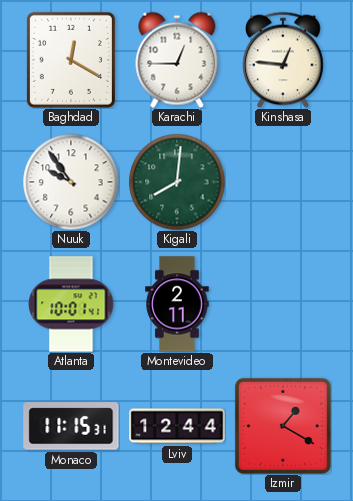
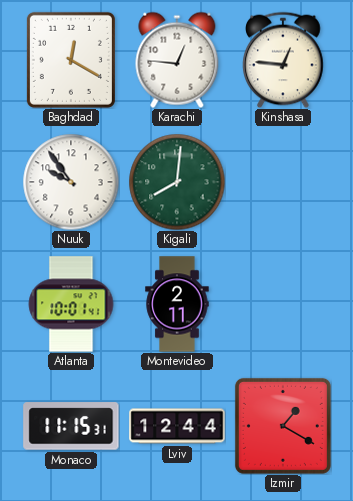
Karachi: 12:45 -> 12:46 (177, 60)
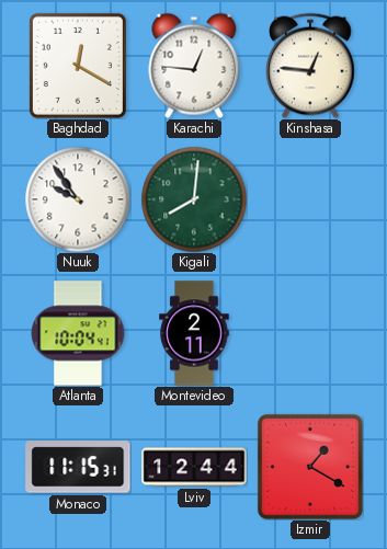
Atlanta: 10:01 -> 10:04 (78, 333)
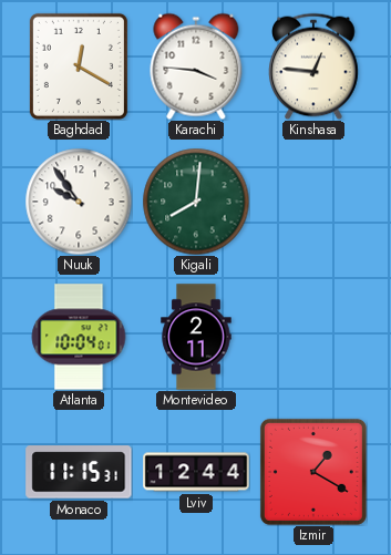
Karachi: 12:46 -> 3:46 (196, 66)
Atlanta: 10:04:41 -> 10:04:01 (79, 337)
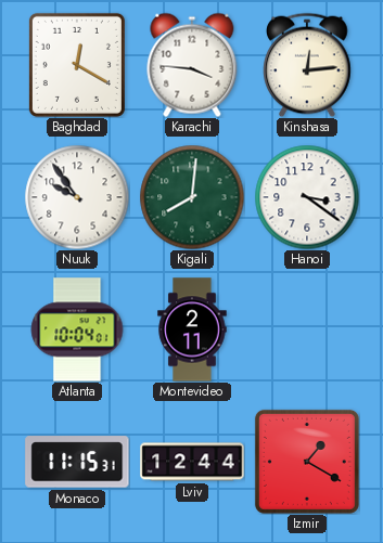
Kinshasa: 12:46 -> 12:14 (307, 65)
Hanoi: none -> 3:21 (307, 197)
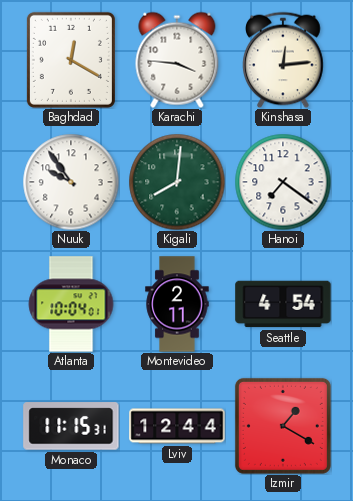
Hanoi: 3:21 -> 7:21 (283, 182)
Seattle: none -> 4:54 (283, 304)
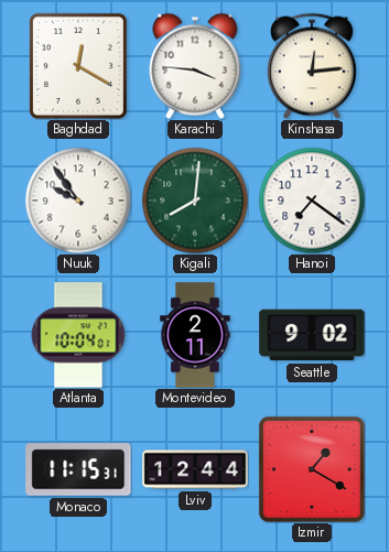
Seattle: 4:54 -> 9:02 (312, 335)
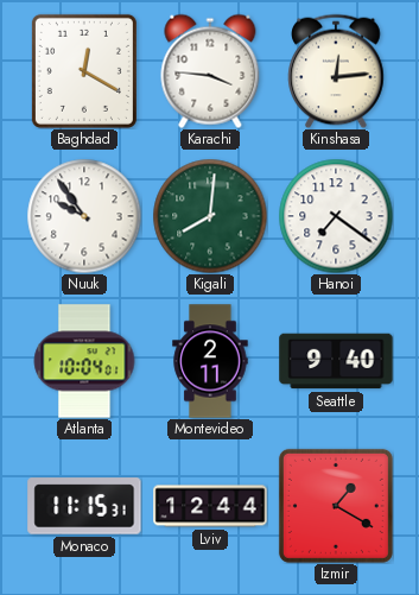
Seattle: 9:02 -> 9:40 (336, 361)
